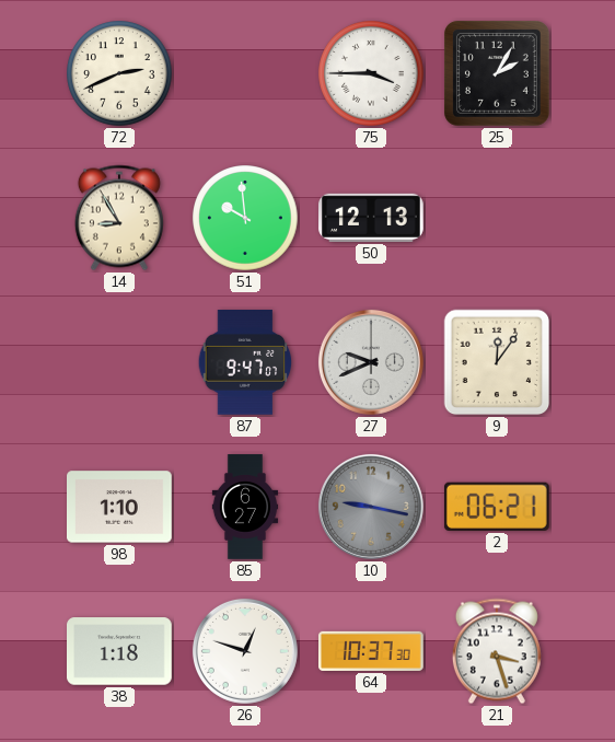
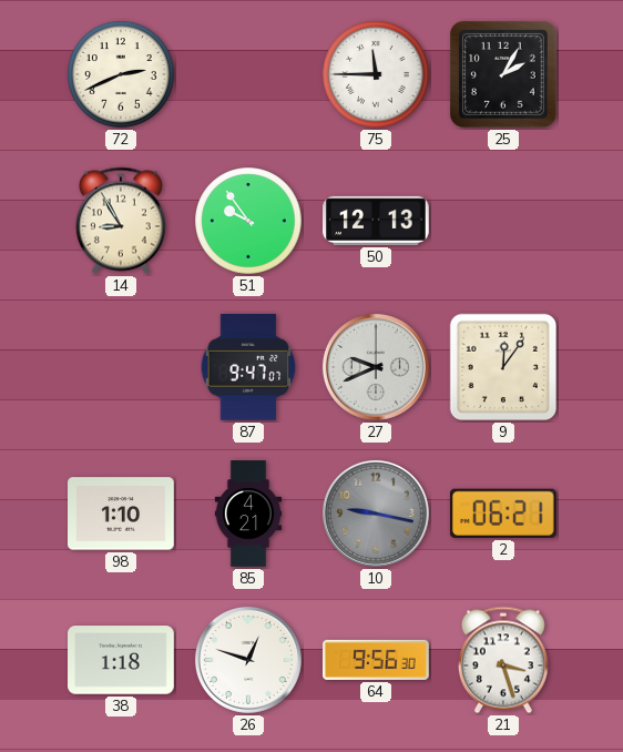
75: 3:45 -> 11:45 (376, 74)
51: 9:59 -> 9:54 (248, 221)
85: 6:27 -> 4:21 (248, 514)
64: 10:37 -> 9:56 (377, 660)
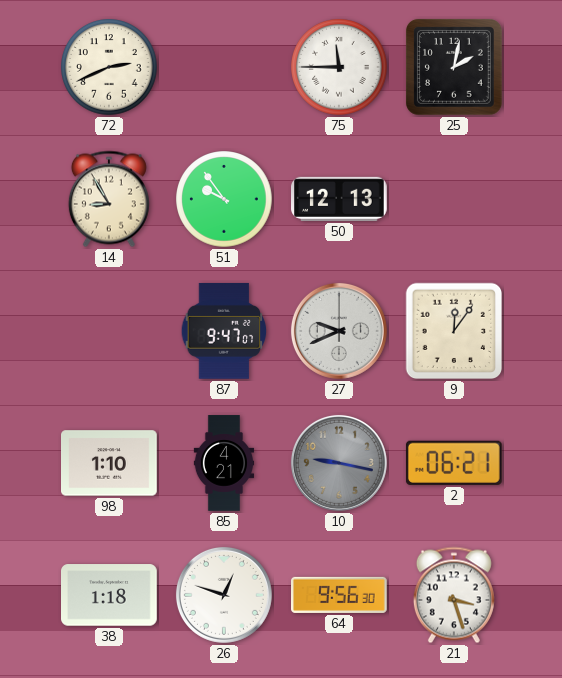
25: 2:05 -> 2:02 (454, 67)
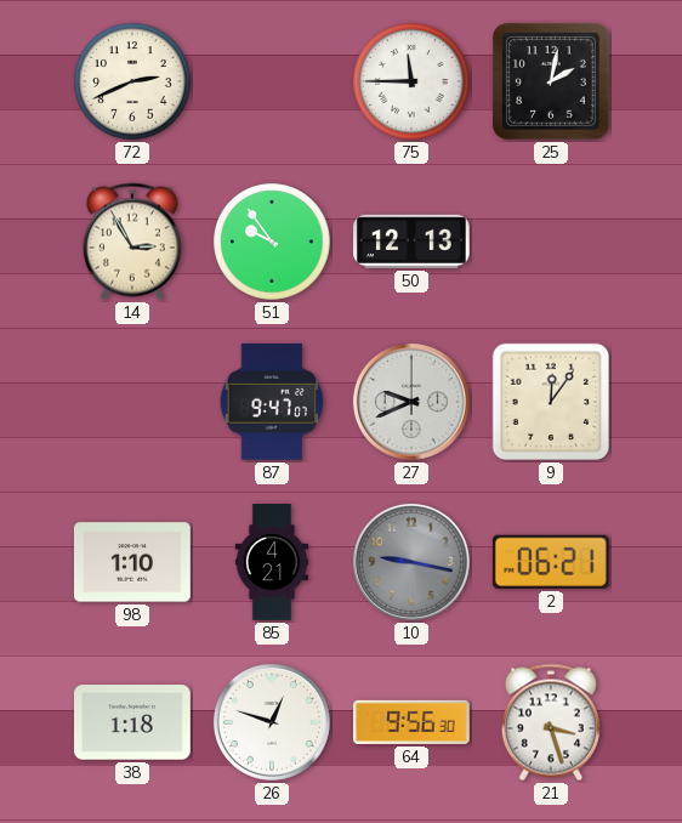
14: 8:55 -> 2:55 (132, 242)
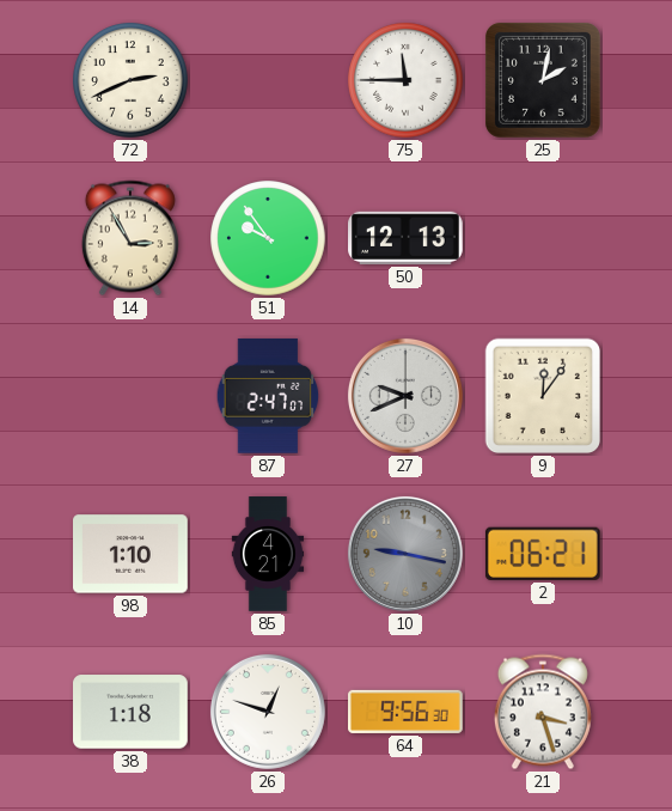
87: 9:47 -> 2:47 (268, 396)
